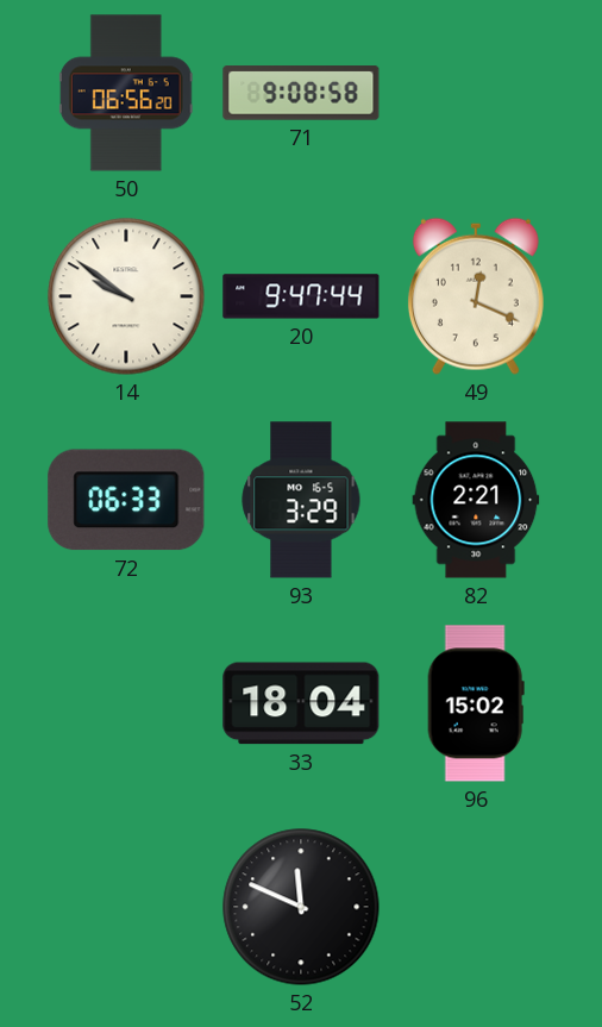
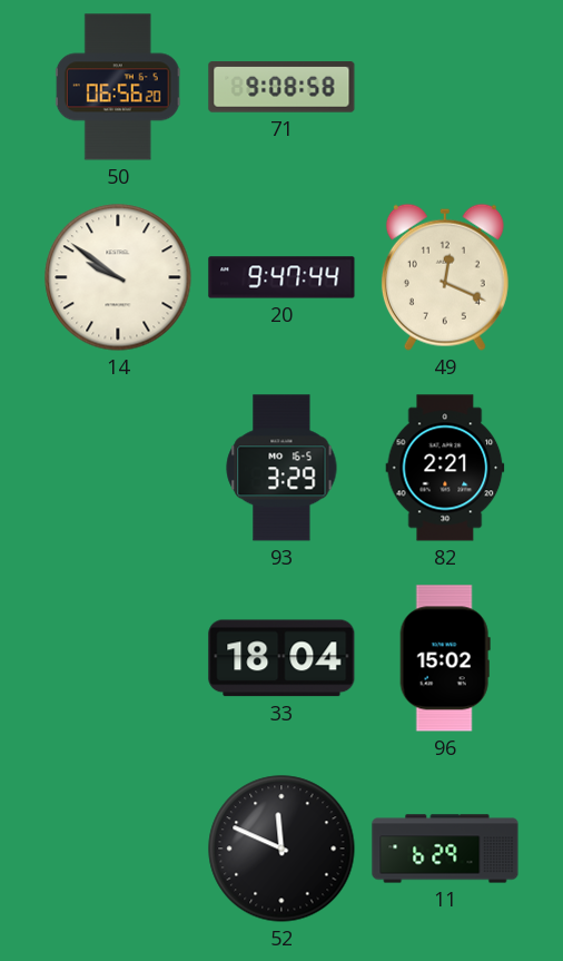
72: 06:33 -> none (126, 500)
11: none -> 6:29 (445, 849)
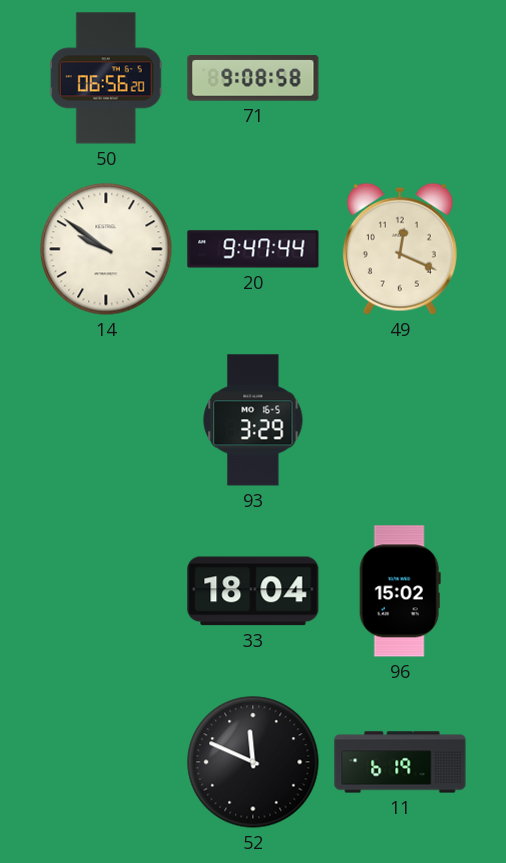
82: 2:21 -> none (445, 468)
11: 6:29 -> 6:19 (400, 762)
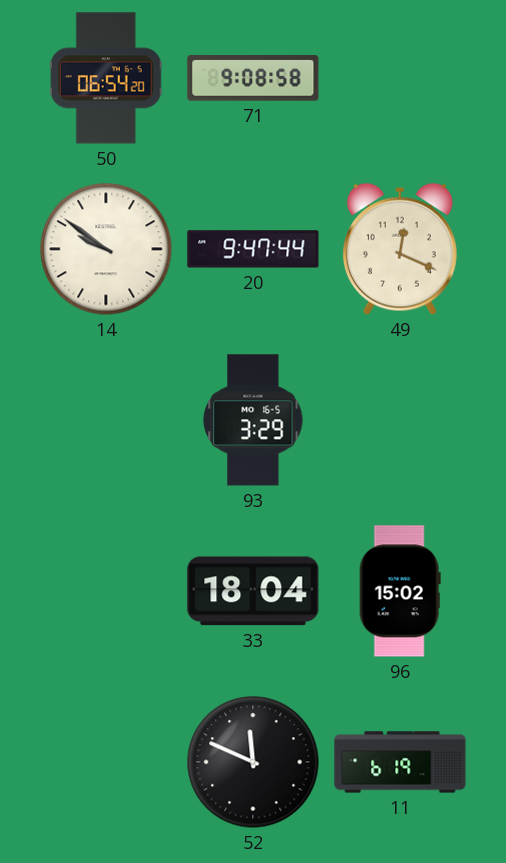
50: 06:56 -> 06:54 (106, 78)
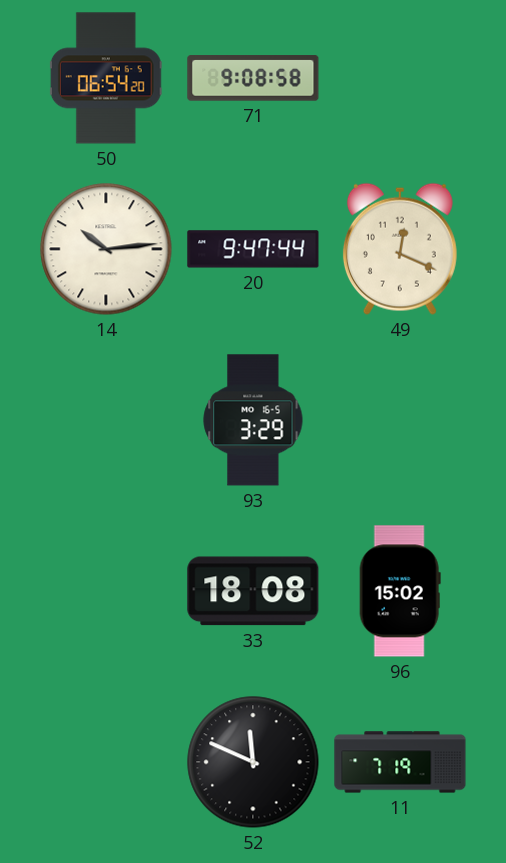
14: 9:51 -> 10:14 (106, 249)
33: 18:04 -> 18:08 (253, 591)
11: 6:19 -> 7:19 (400, 762)
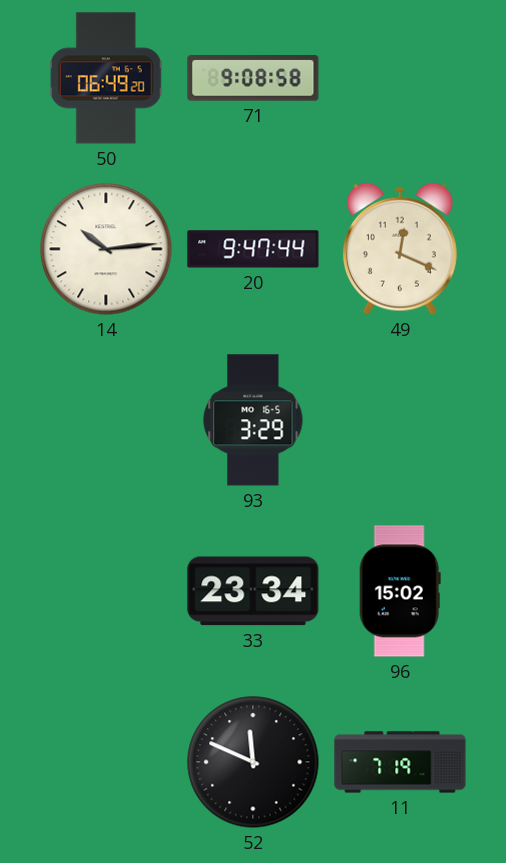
50: 06:54 -> 06:49 (106, 78)
33: 18:08 -> 23:34 (253, 591)
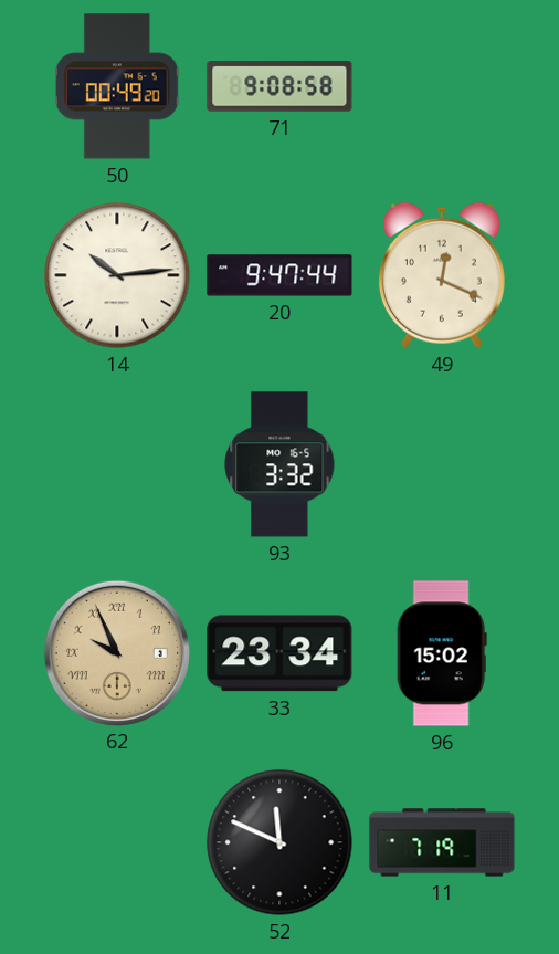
50: 06:49 -> 00:49 (117, 86)
93: 3:29 -> 3:32 (279, 464)
62: none -> 9:56 (116, 652)
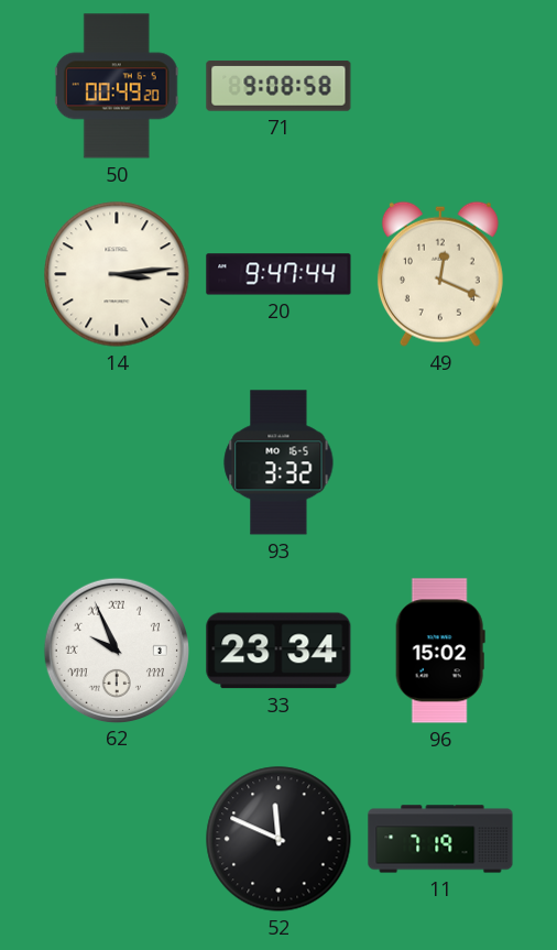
14: 10:14 -> 3:14 (117, 274)
62 dial: champagne -> white (116, 649)
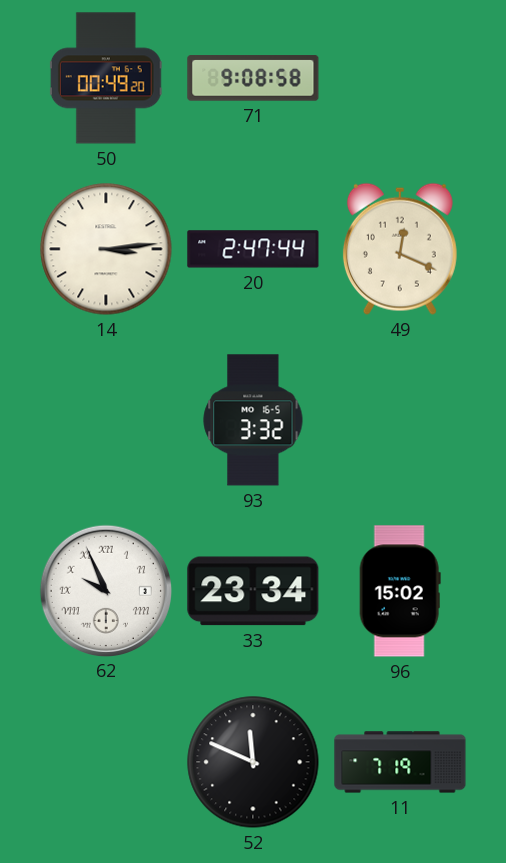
20: 9:47 -> 2:47 (253, 249)
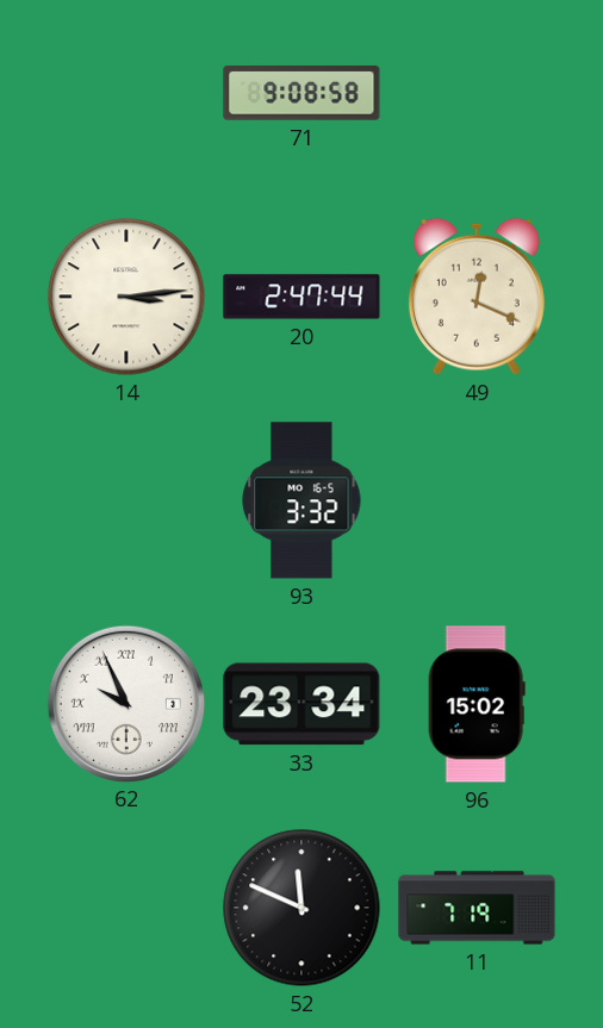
50: 00:49 -> none (106, 78)
